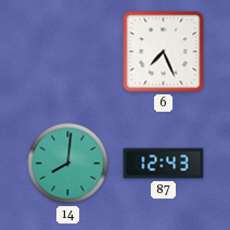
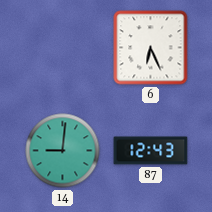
6: 7:26 -> 6:26 (151, 48)
14: 8:01 -> 9:01 (63, 151)
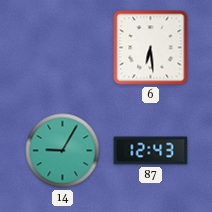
6: 6:26 -> 6:29 (151, 48)
14: 9:01 -> 9:05 (63, 151)
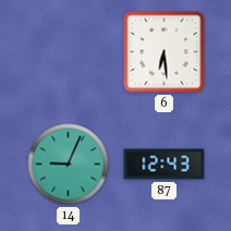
14: 9:05 -> 9:04 (69, 165)
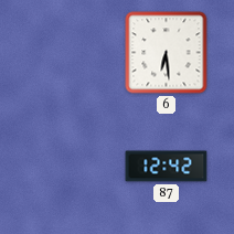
14: 9:04 -> none (69, 165)
87: 12:43 -> 12:42 (167, 167)
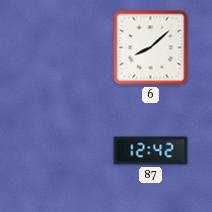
6: 6:29 -> 8:08 (151, 48)
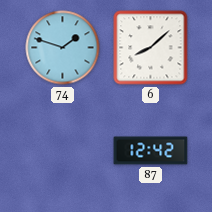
74: none -> 1:48 (63, 48)
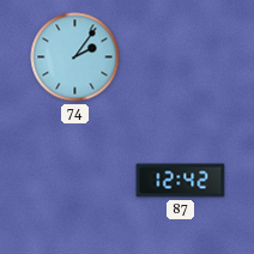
74: 1:48 -> 2:06 (75, 58)
6: 8:08 -> none (151, 48)
